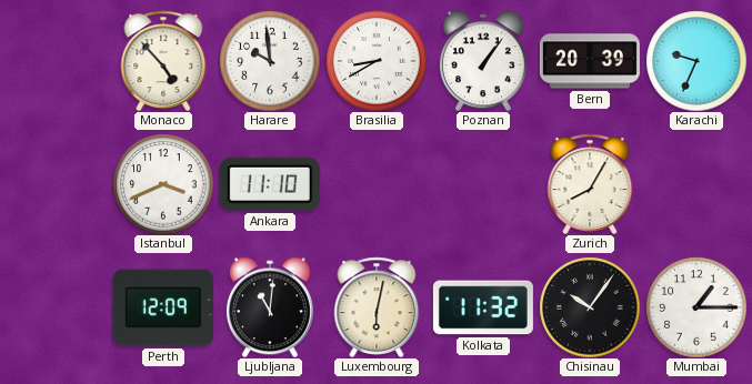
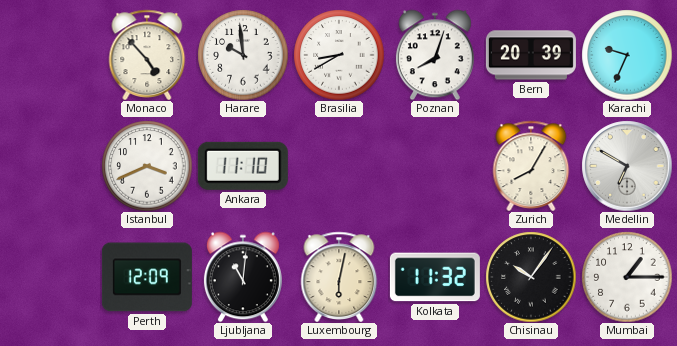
Poznan: 1:06 -> 8:03 (435, 55)
Medellin: none -> 6:50 (627, 166)
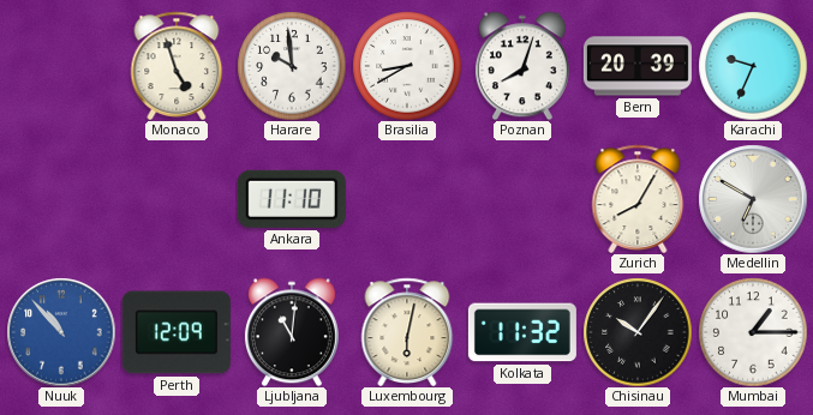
Monaco: 4:53 -> 4:57 (177, 65)
Istanbul: 3:41 -> none (147, 166)
Nuuk: none -> 10:53 (61, 332)
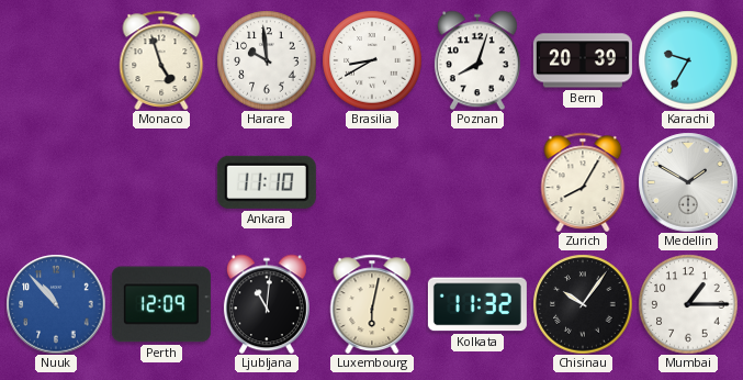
Karachi: 9:34 -> 9:35 (688, 60)
Medellin: 6:50 -> 1:50 (688, 182)
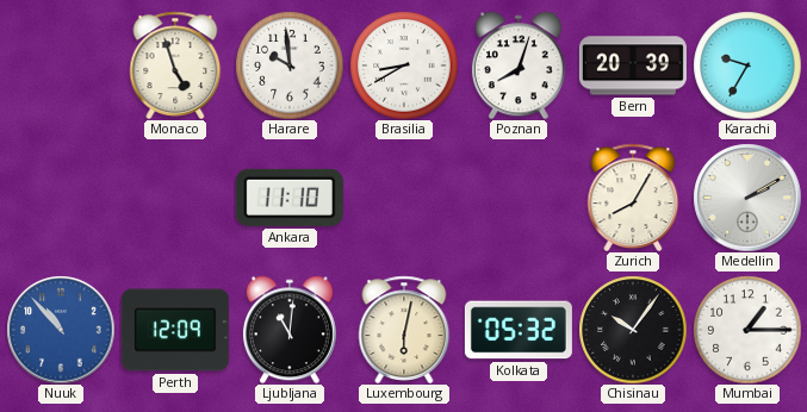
Medellin: 1:50 -> 2:10 (747, 198)
Kolkata: 11:32 -> 05:32 (519, 330)
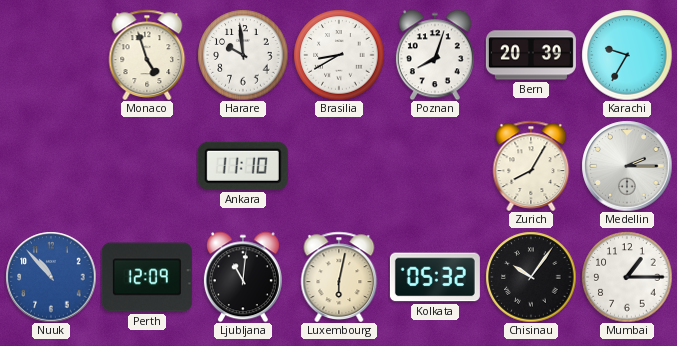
Medellin: 2:10 -> 2:15 (627, 166)
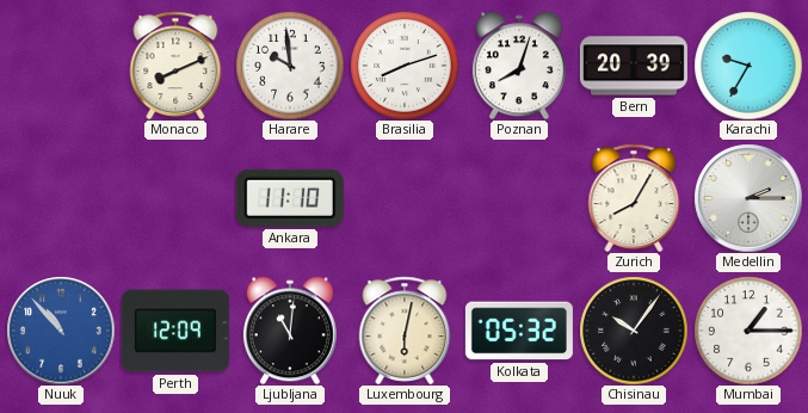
Monaco: 4:57 -> 8:11 (175, 64)
Brasilia: 8:40 -> 8:12 (405, 66)
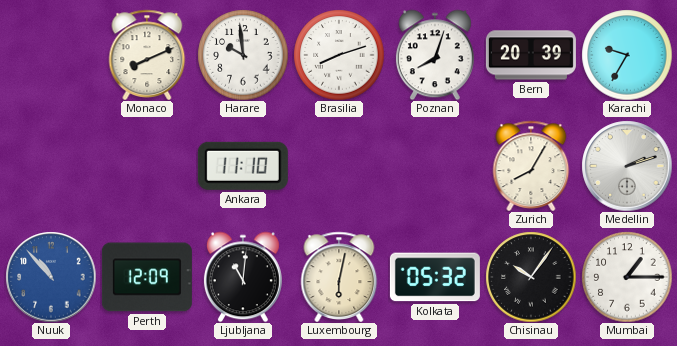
Medellin: 2:15 -> 2:12 (627, 166)
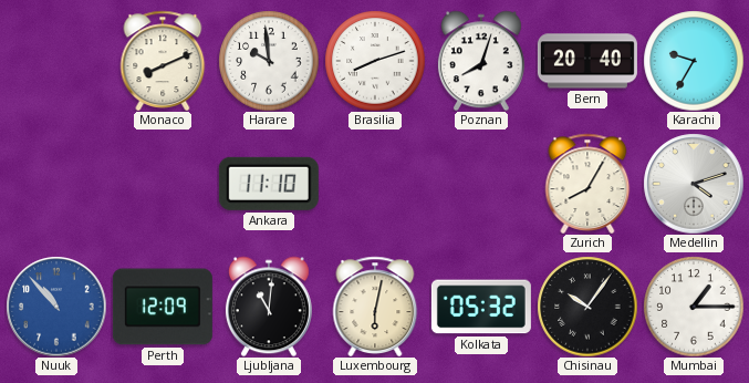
Bern: 20:39 -> 20:40 (587, 61)
Medellin: 2:12 -> 4:12 (694, 184)
